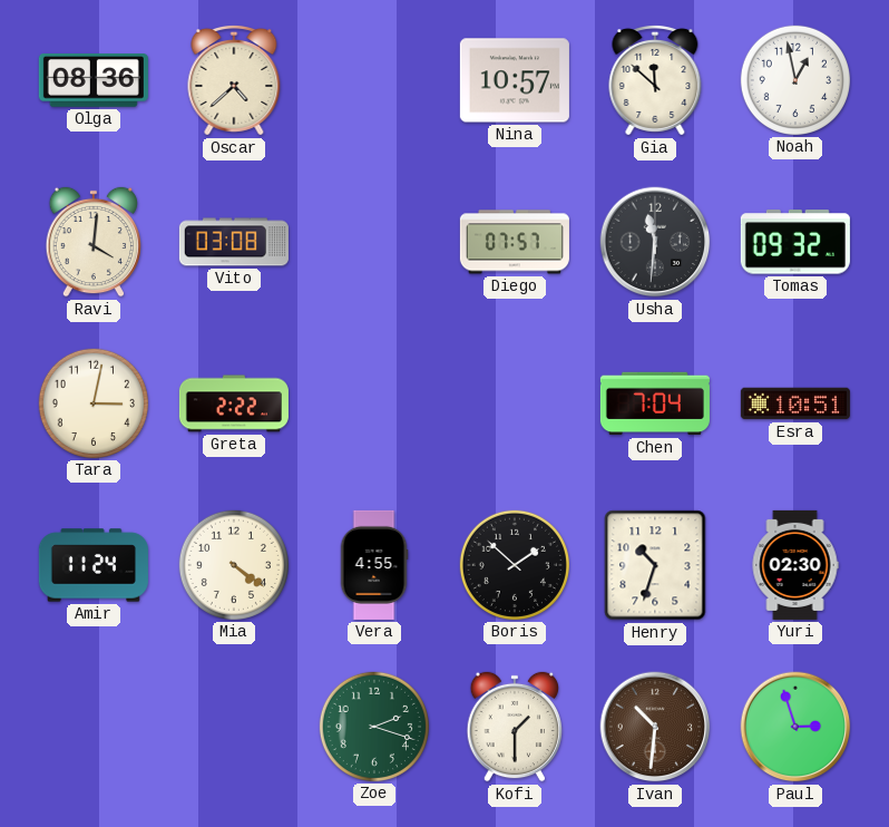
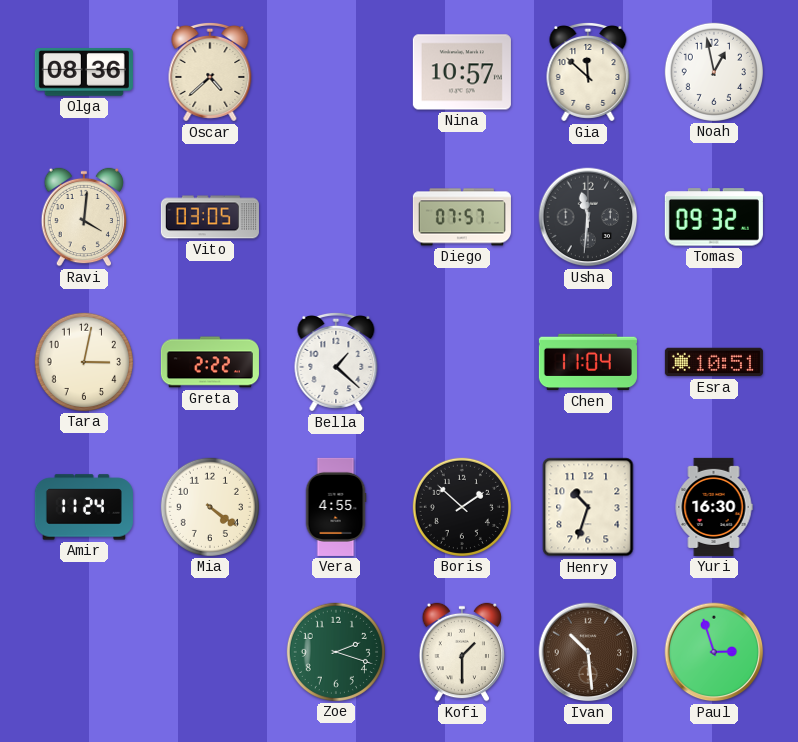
Vito: 03:08 -> 03:05 (210, 217)
Bella: none -> 1:22 (336, 362)
Chen: 7:04 -> 11:04 (588, 362)
Yuri: 02:30 -> 16:30 (714, 507)
Ivan: 10:31 -> 10:29 (588, 652)
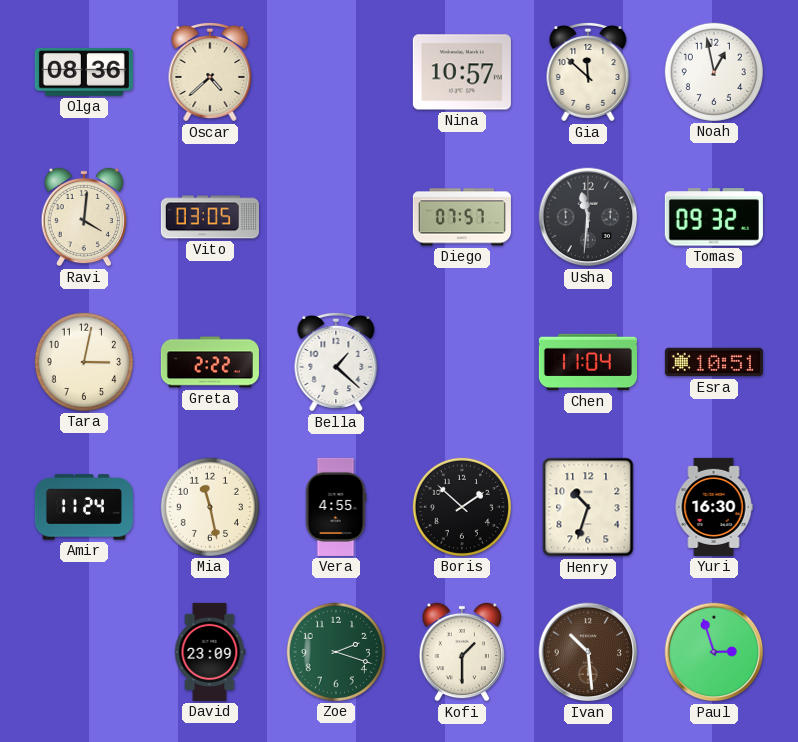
Mia: 4:21 -> 11:28 (210, 507)
David: none -> 23:09 (210, 652)
